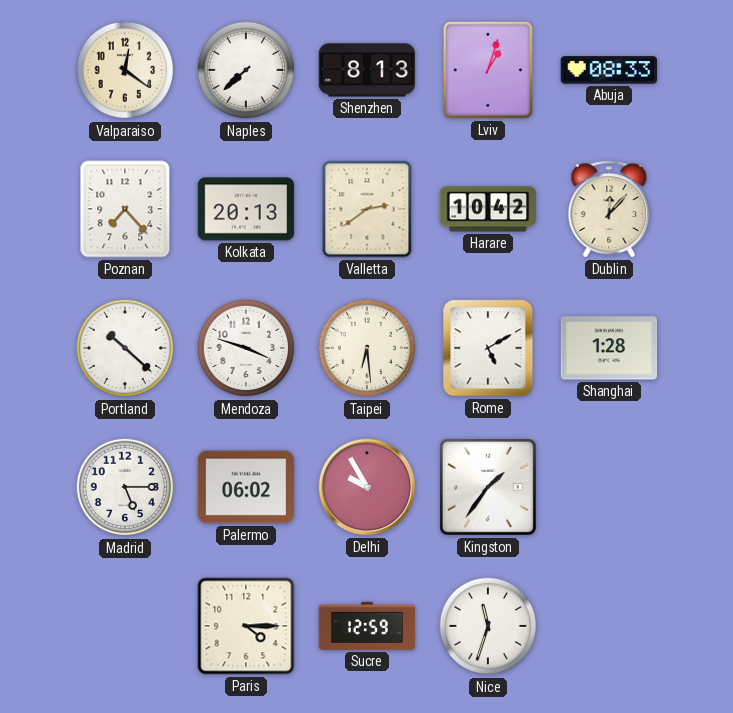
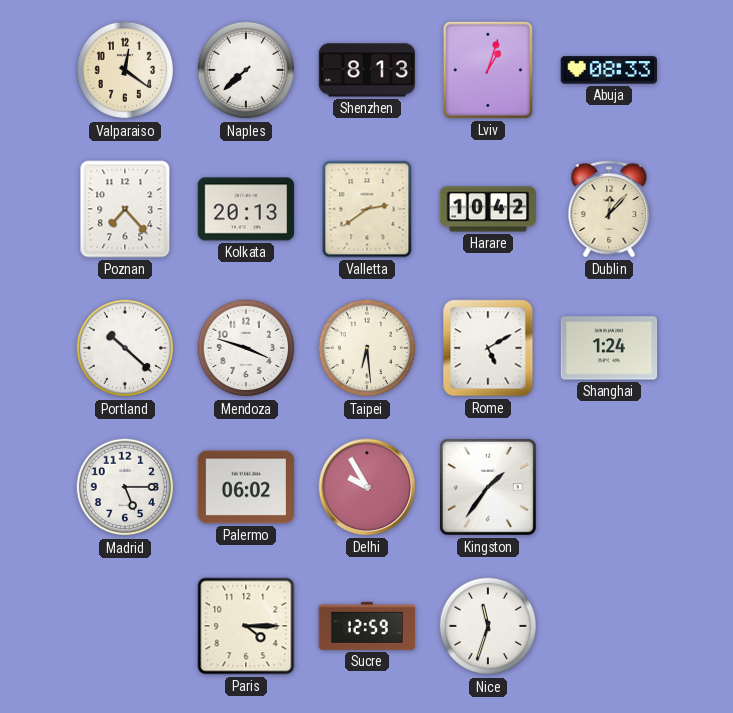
Shanghai: 1:28 -> 1:24 (609, 348)
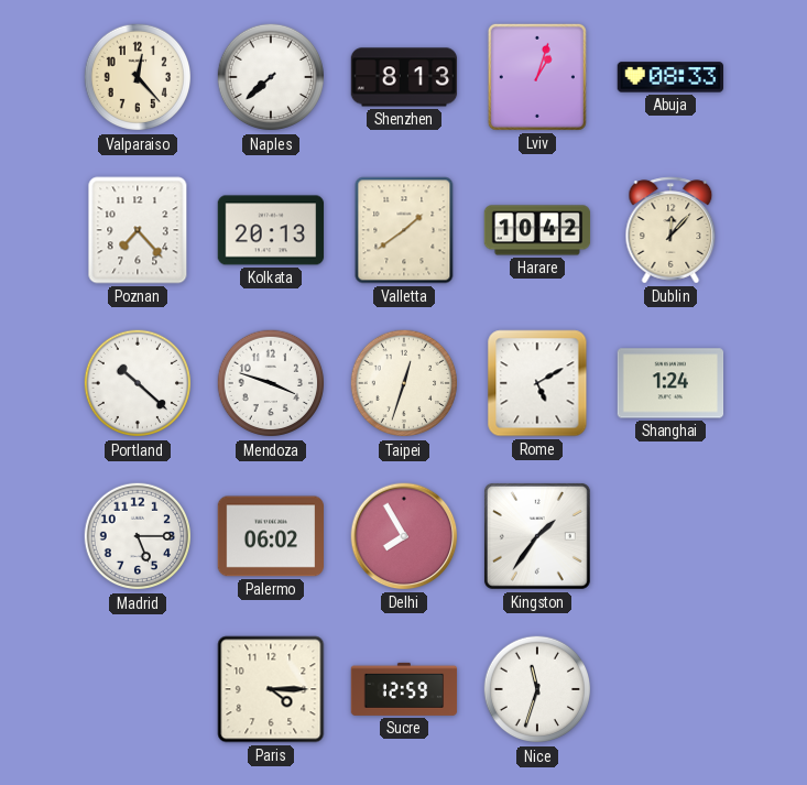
Valparaiso: 12:21 -> 12:23 (138, 77)
Valletta: 2:39 -> 1:39 (404, 230)
Taipei: 6:29 -> 12:33 (404, 383)
Delhi: 9:55 -> 7:55 (404, 536)
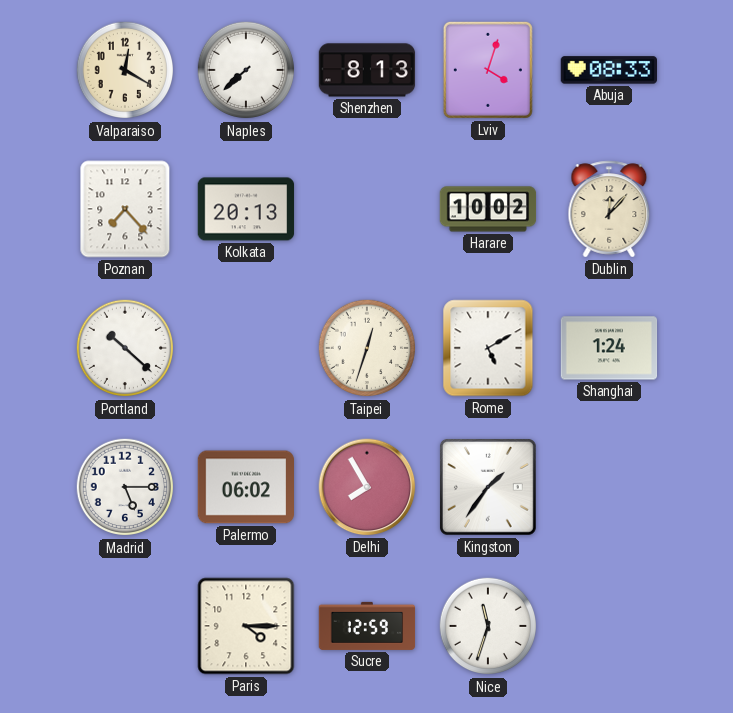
Valparaiso: 12:23 -> 12:20 (125, 70)
Lviv: 1:03 -> 4:03 (488, 70)
Valletta: 1:39 -> none (404, 230)
Harare: 10:42 -> 10:02 (488, 209)
Mendoza: 3:48 -> none (271, 383)
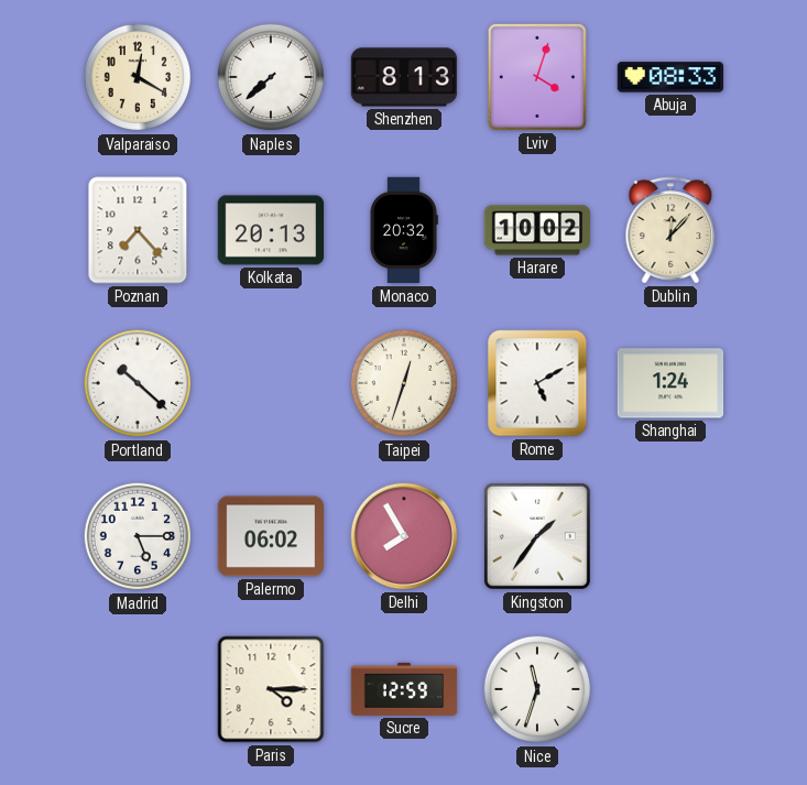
Monaco: none -> 20:32 (404, 230)
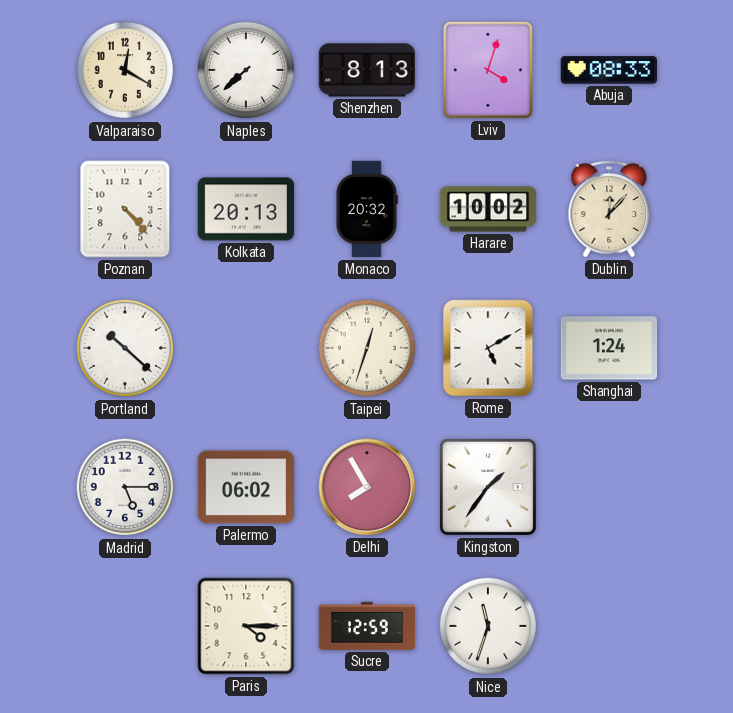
Poznan: 7:23 -> 4:23 (125, 209)
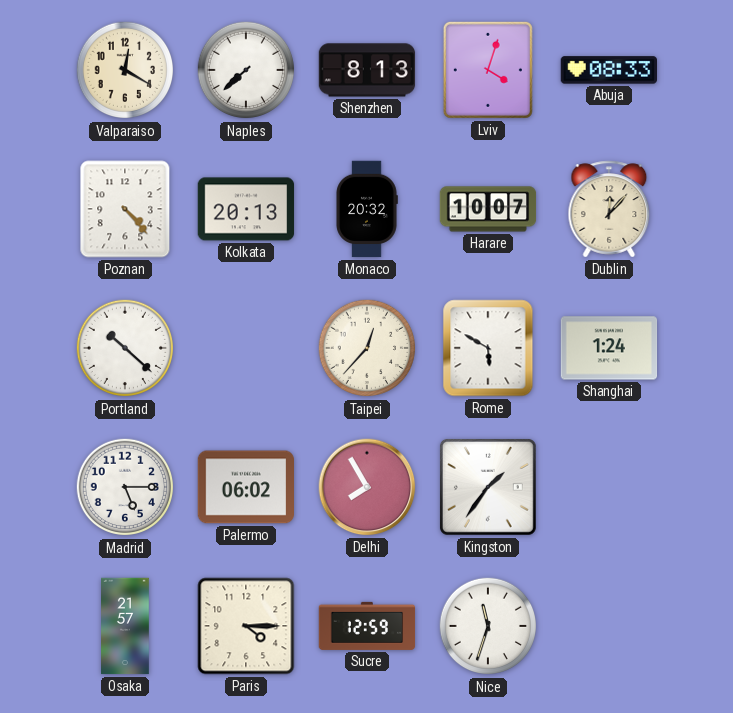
Harare: 10:02 -> 10:07 (488, 209)
Taipei: 12:33 -> 12:37 (367, 348)
Rome: 5:10 -> 5:50 (488, 348)
Osaka: none -> 21:57 (125, 626)
